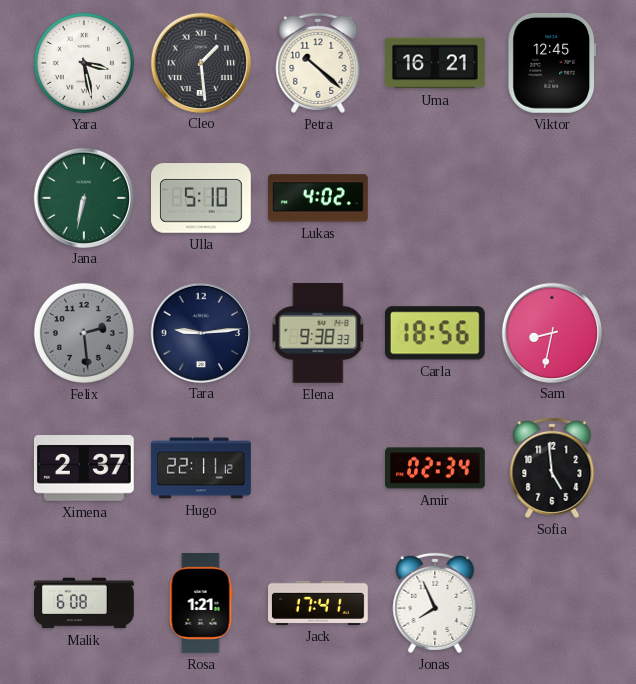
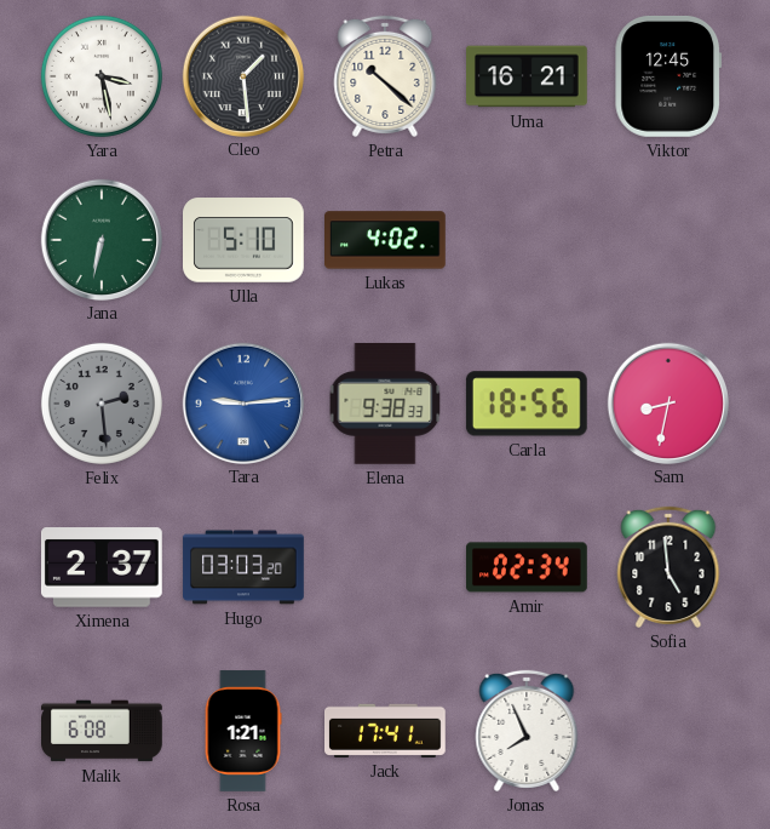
Tara dial: navy -> blue (242, 402)
Hugo: 22:11 -> 03:03 (243, 567)
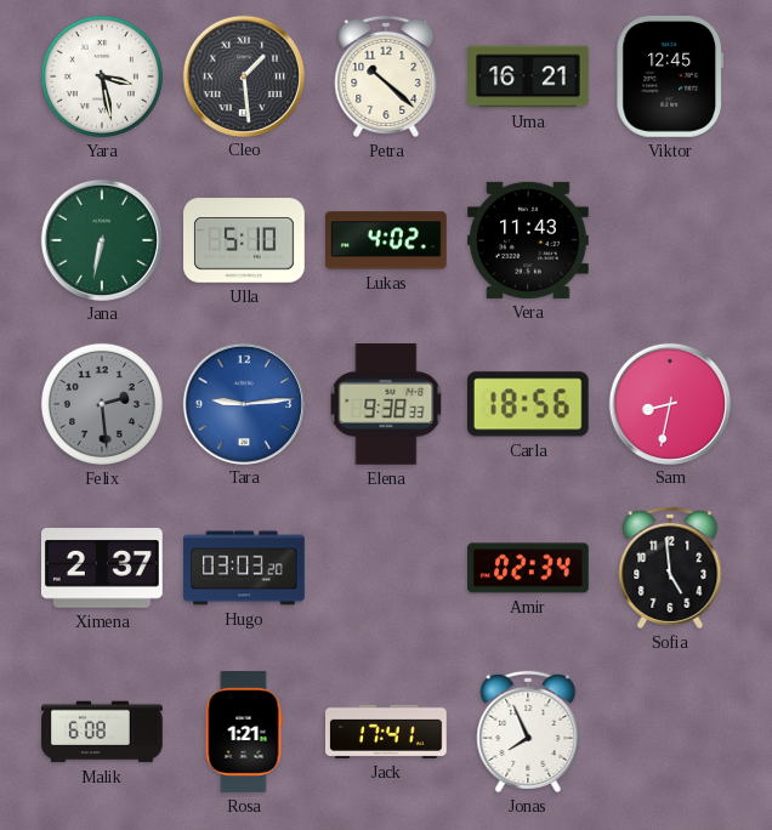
Vera: none -> 11:43 (529, 240)
